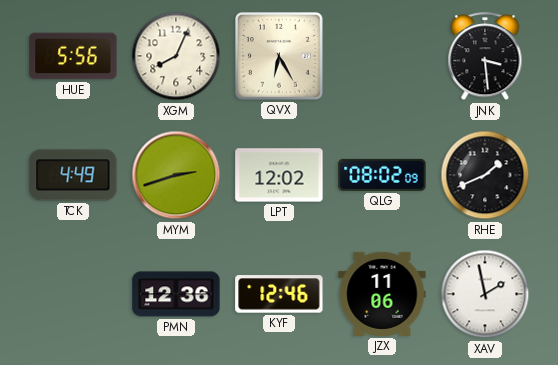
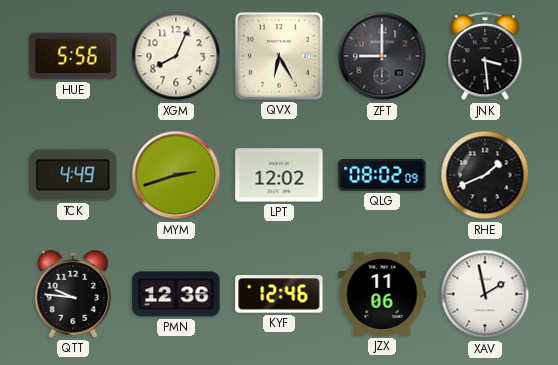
ZFT: none -> 9:00 (382, 56)
QTT: none -> 9:46 (73, 294)
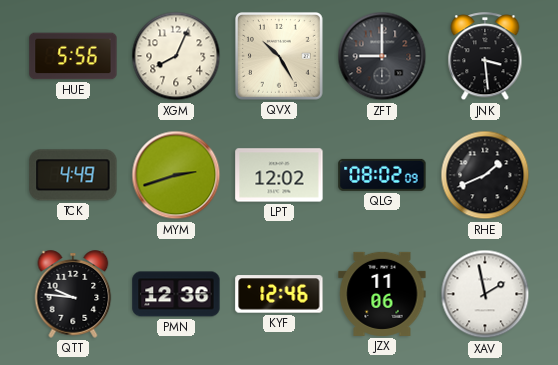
QVX: 6:25 -> 10:25 (280, 57)
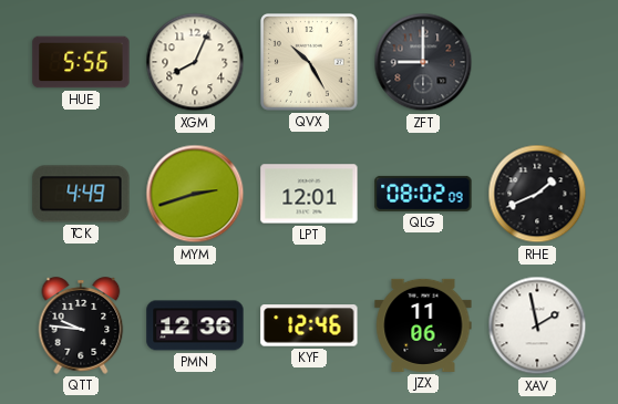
JNK: 3:29 -> none (485, 57)
LPT: 12:02 -> 12:01 (309, 194)
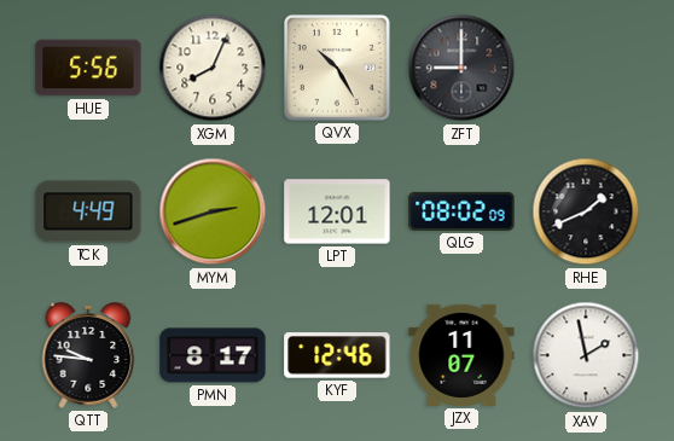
PMN: 12:36 -> 8:17 (213, 355)
JZX: 11:06 -> 11:07 (461, 355)
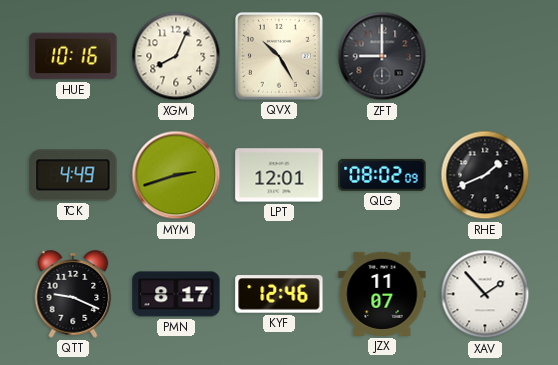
HUE: 5:56 -> 10:16 (73, 56)
QTT: 9:46 -> 9:19 (73, 294)
XAV: 1:58 -> 1:53 (485, 294)
